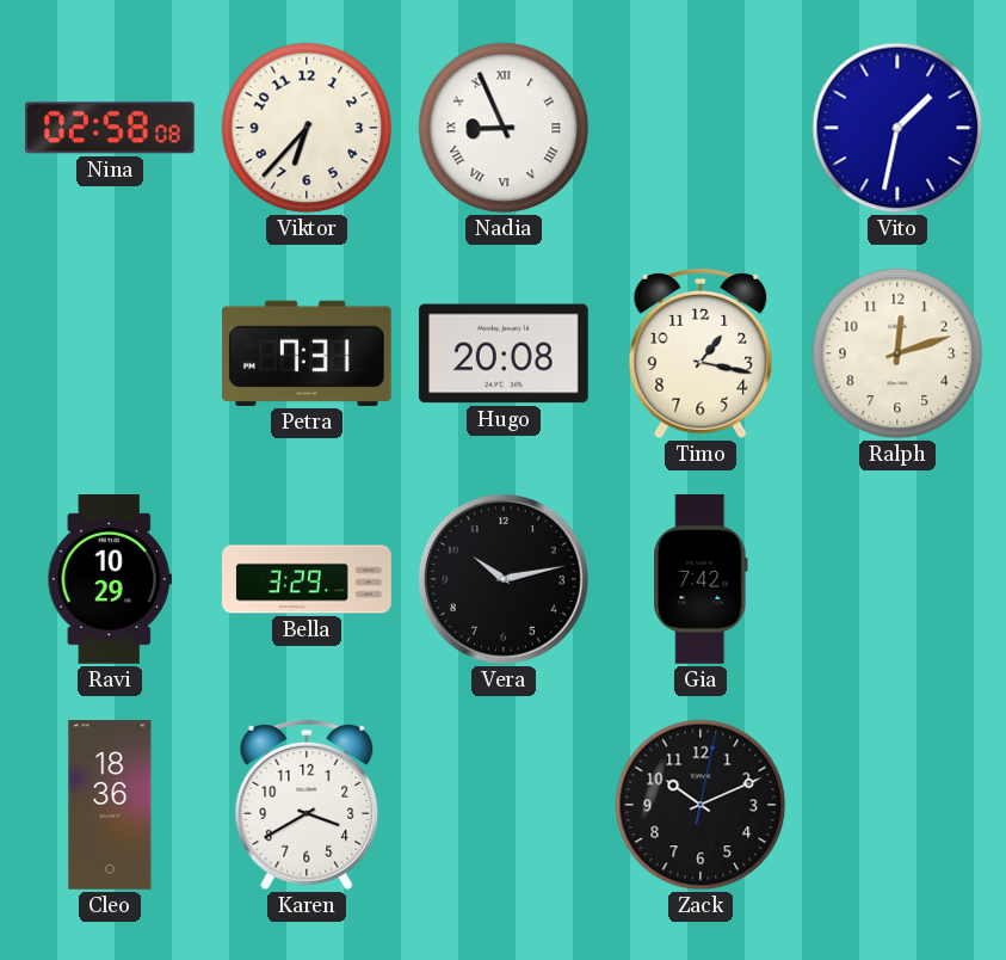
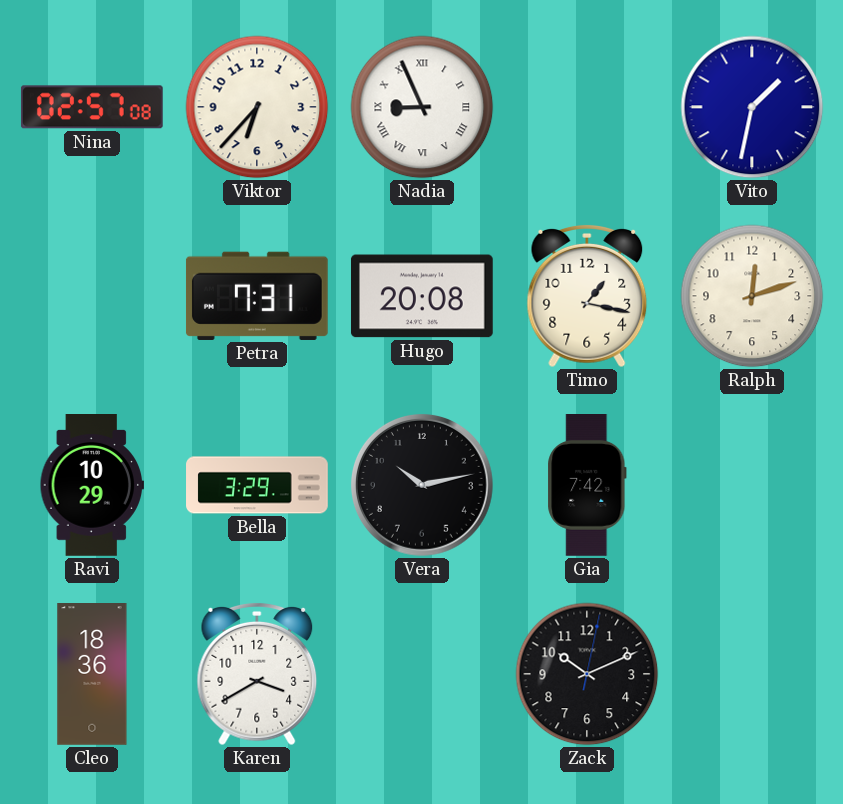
Nina: 02:58 -> 02:57 (92, 107)
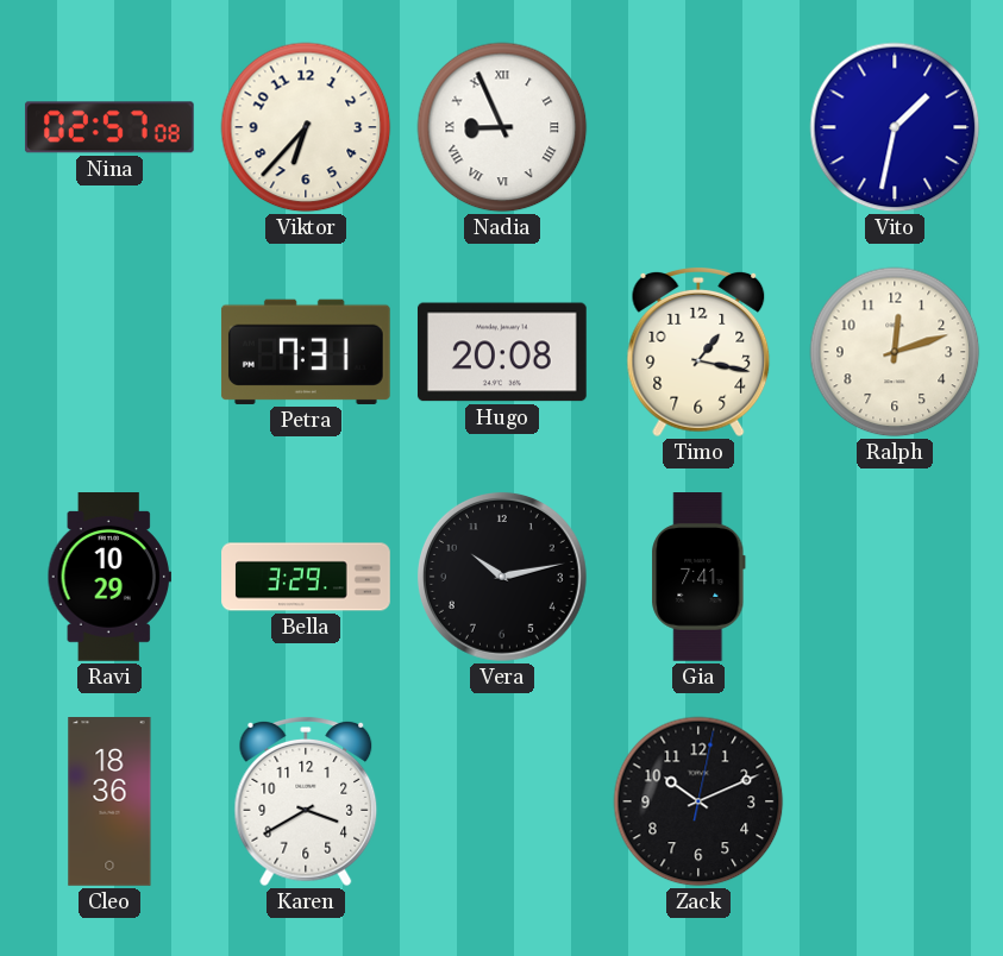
Gia: 7:42 -> 7:41 (698, 578)
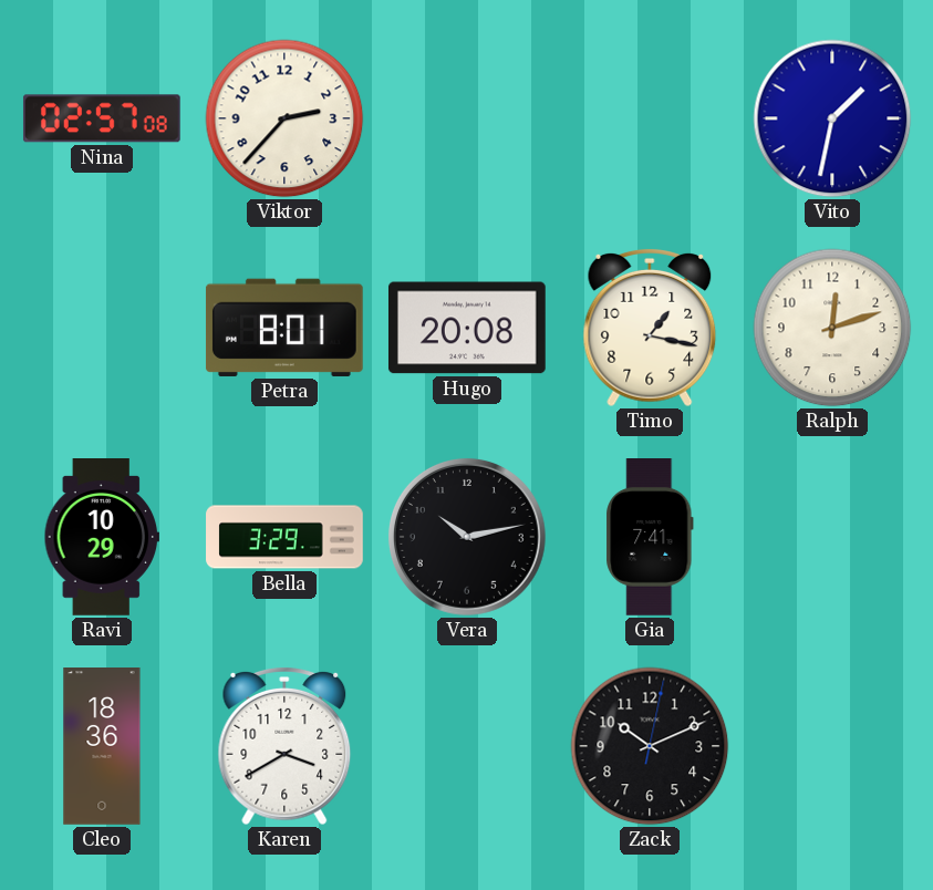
Viktor: 6:37 -> 2:37 (284, 118)
Nadia: 8:56 -> none (502, 127)
Petra: 7:31 -> 8:01 (284, 328)
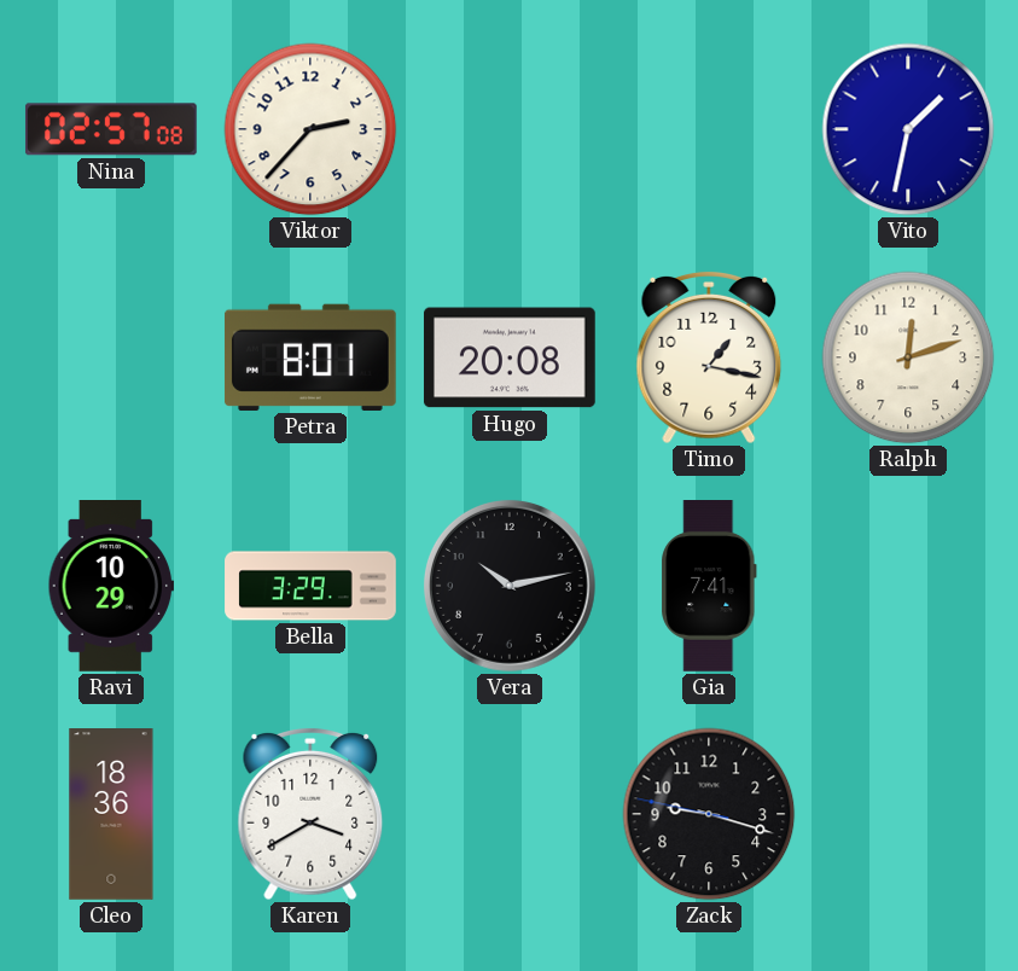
Zack: 10:11 -> 9:17 (709, 814)
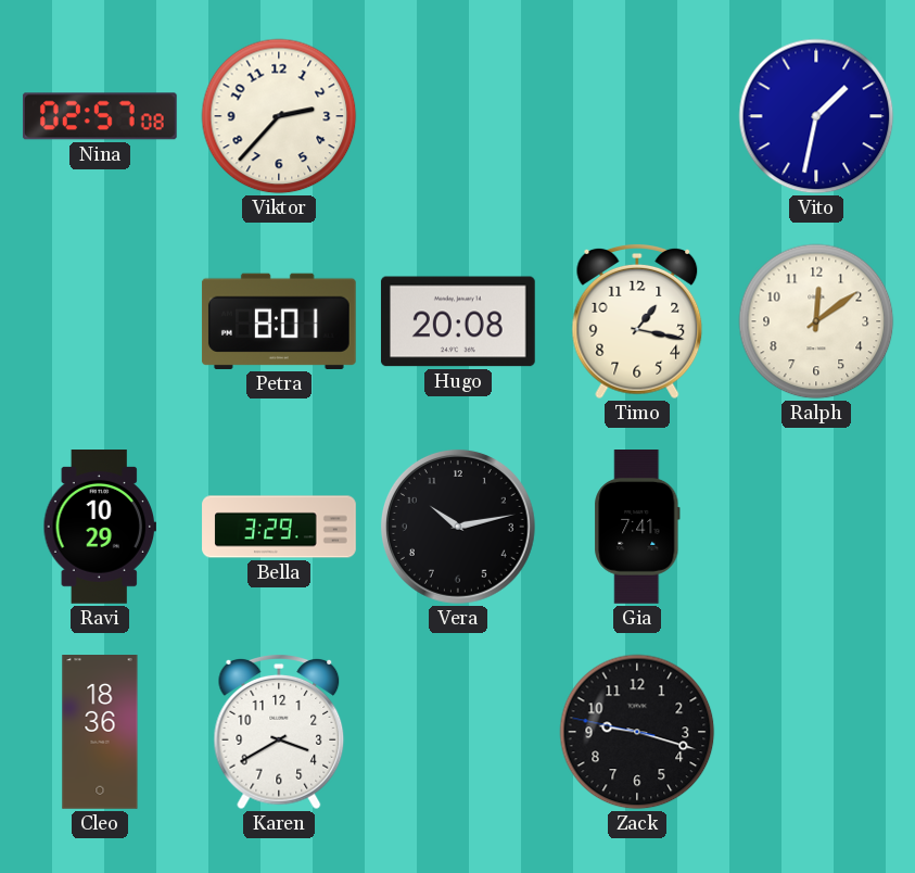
Ralph: 12:12 -> 12:09 (816, 321)
